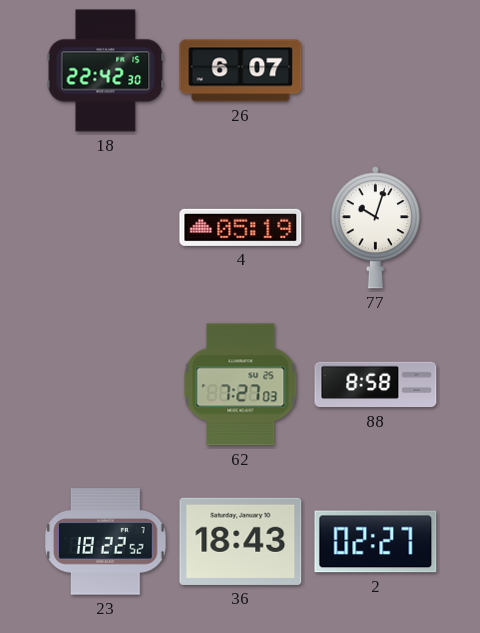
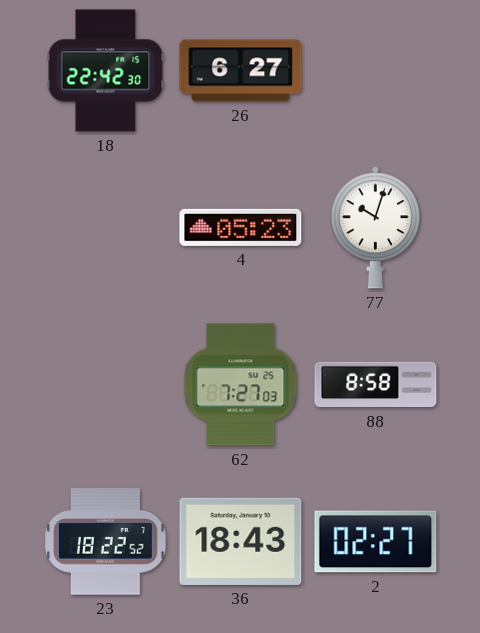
26: 6:07 -> 6:27 (241, 71)
4: 05:19 -> 05:23 (241, 227)
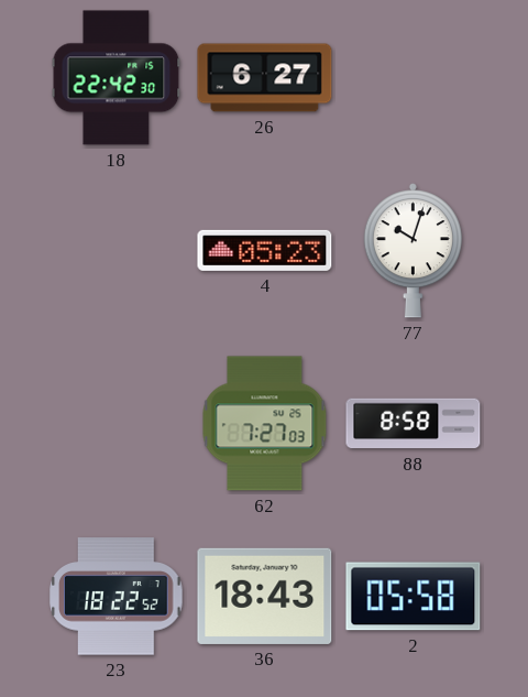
2: 02:27 -> 05:58 (414, 597)
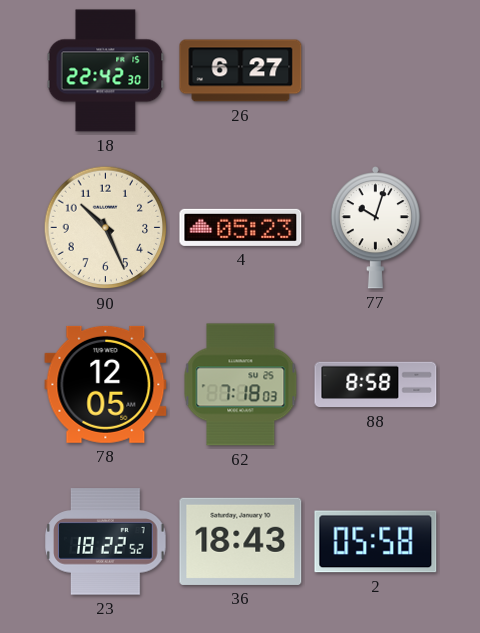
90: none -> 10:26 (106, 228)
78: none -> 12:05 (106, 384)
62: 7:27 -> 7:18 (241, 385)
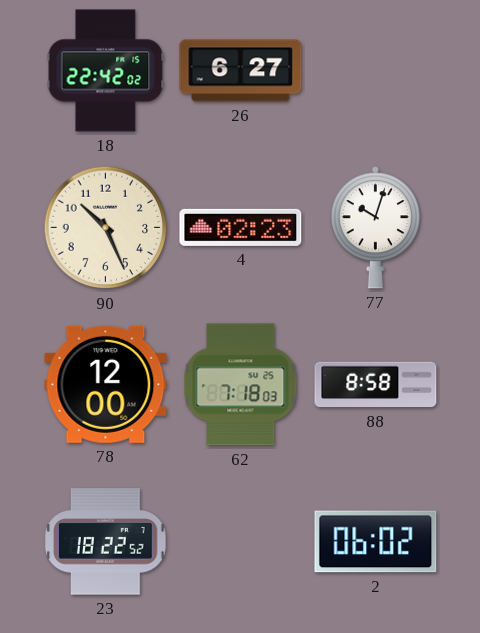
18: 22:42:30 -> 22:42:02 (106, 71)
4: 05:23 -> 02:23 (241, 227)
78: 12:05 -> 12:00 (106, 384)
36: 18:43 -> none (241, 541)
2: 05:58 -> 06:02 (376, 542)
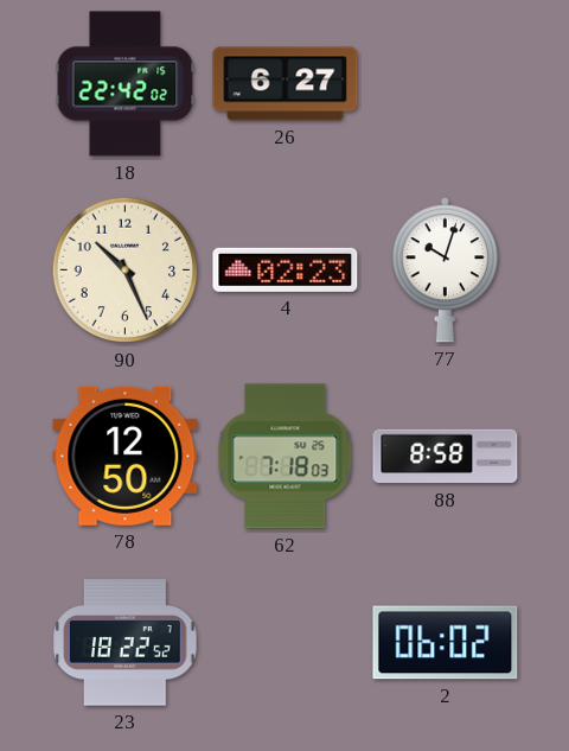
78: 12:00 -> 12:50 (126, 456)
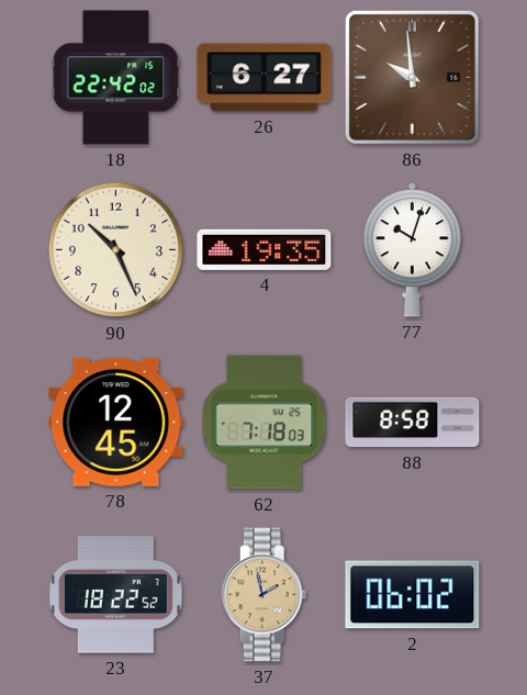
86: none -> 9:59 (412, 77)
4: 02:23 -> 19:35 (265, 249)
78: 12:50 -> 12:45 (116, 422)
37: none -> 1:58 (265, 595)
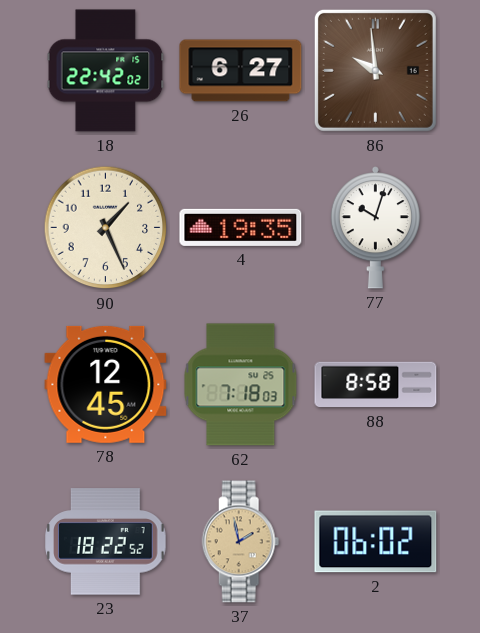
90: 10:26 -> 1:26 (106, 228)
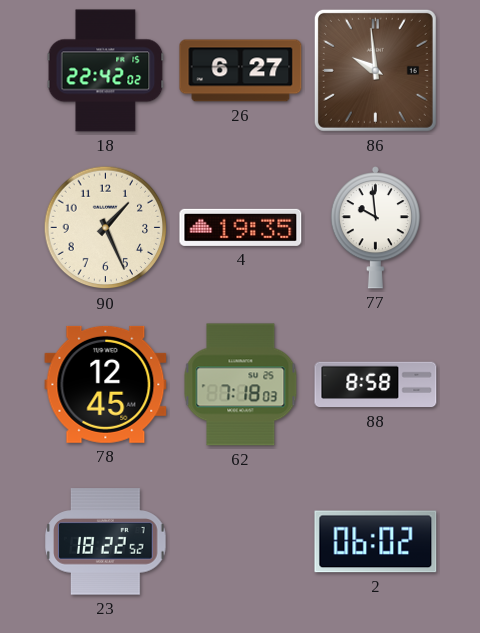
77: 10:03 -> 9:59 (375, 228)
37: 1:58 -> none (241, 542)
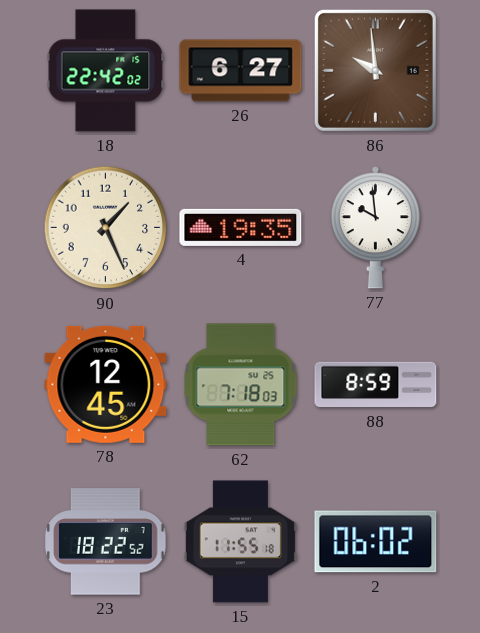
88: 8:58 -> 8:59 (376, 385)
15: none -> 11:55 (240, 542)
